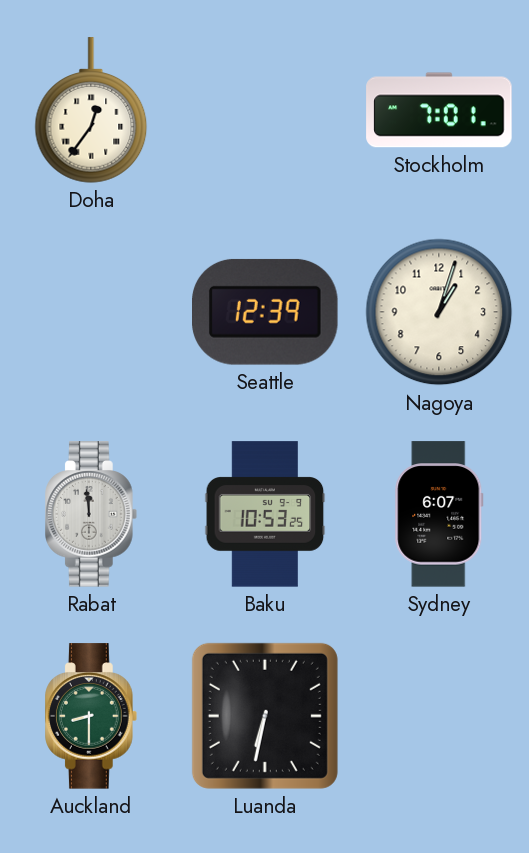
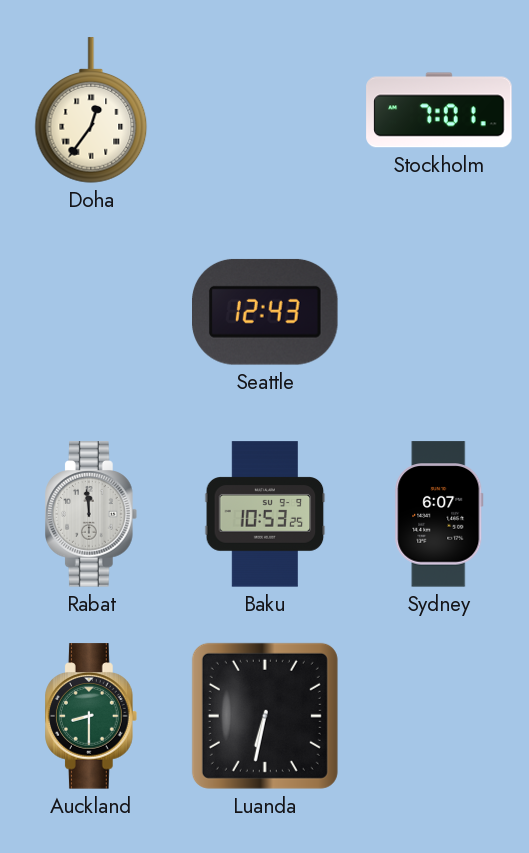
Seattle: 12:39 -> 12:43 (266, 312)
Nagoya: 1:03 -> none (439, 312)
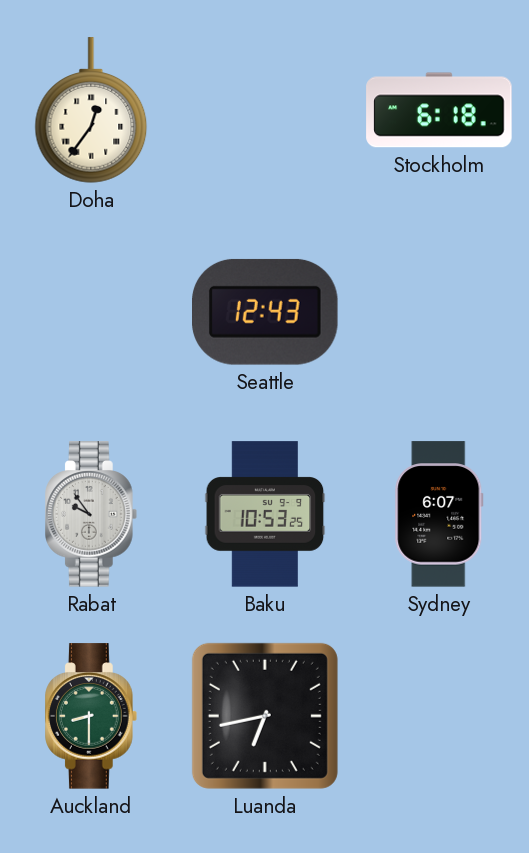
Stockholm: 7:01 -> 6:18 (439, 110)
Rabat: 11:59 -> 9:54 (92, 514)
Luanda: 6:32 -> 6:43 (265, 716)
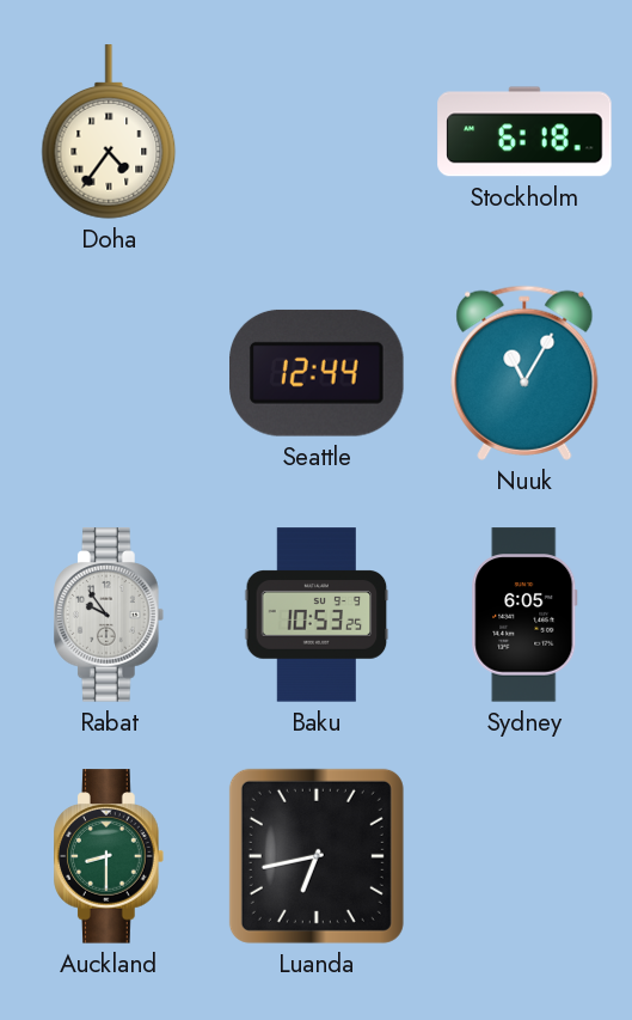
Doha: 12:36 -> 4:36 (109, 132)
Seattle: 12:43 -> 12:44 (318, 373)
Nuuk: none -> 11:05 (524, 373)
Sydney: 6:07 -> 6:05 (524, 615)
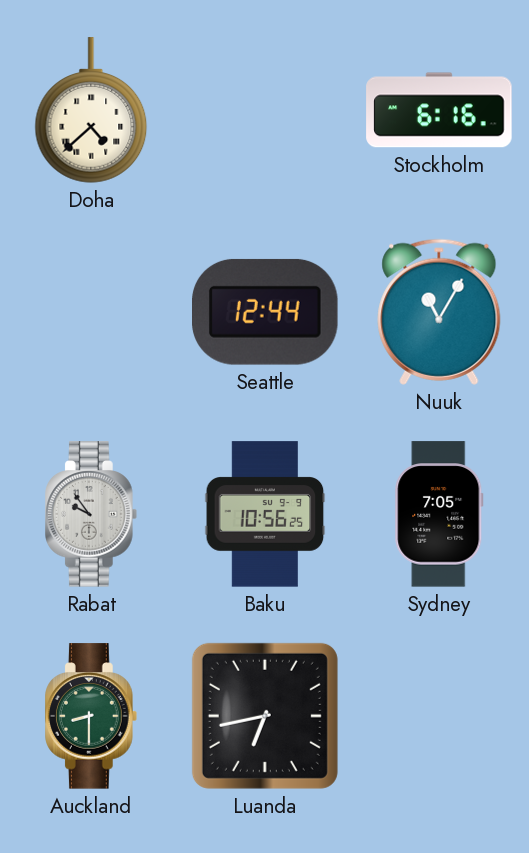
Doha: 4:36 -> 4:38 (91, 110)
Stockholm: 6:18 -> 6:16 (439, 110)
Baku: 10:53 -> 10:56 (265, 514)
Sydney: 6:05 -> 7:05 (439, 514)
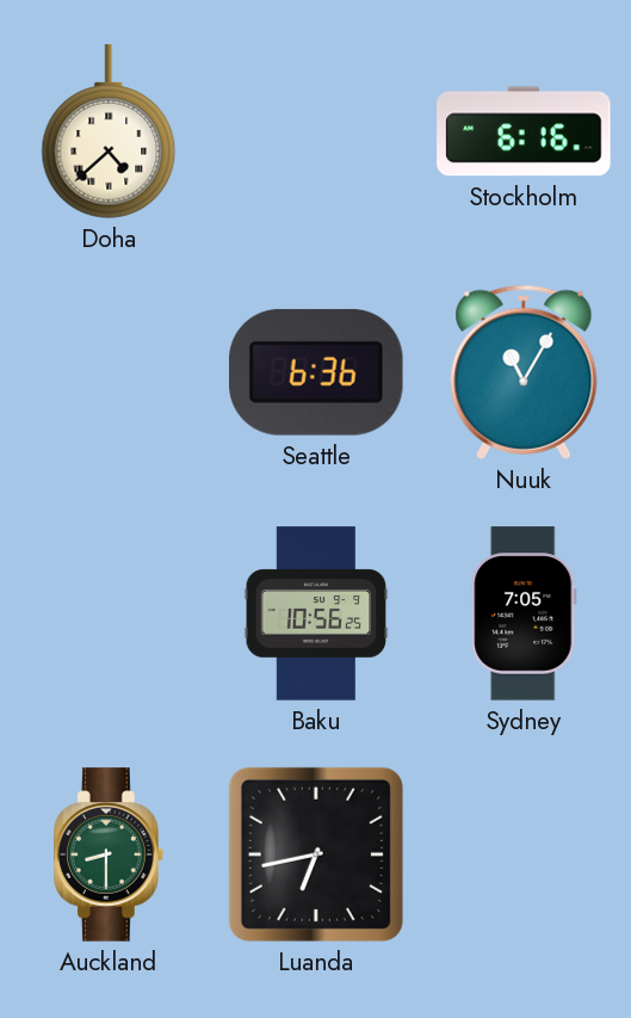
Seattle: 12:44 -> 6:36 (317, 372)
Rabat: 9:54 -> none (92, 514)
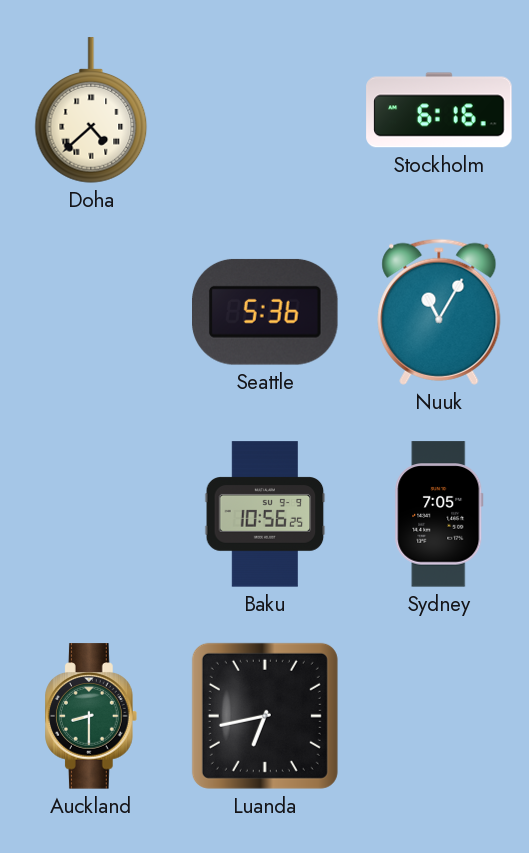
Seattle: 6:36 -> 5:36 (266, 312)
